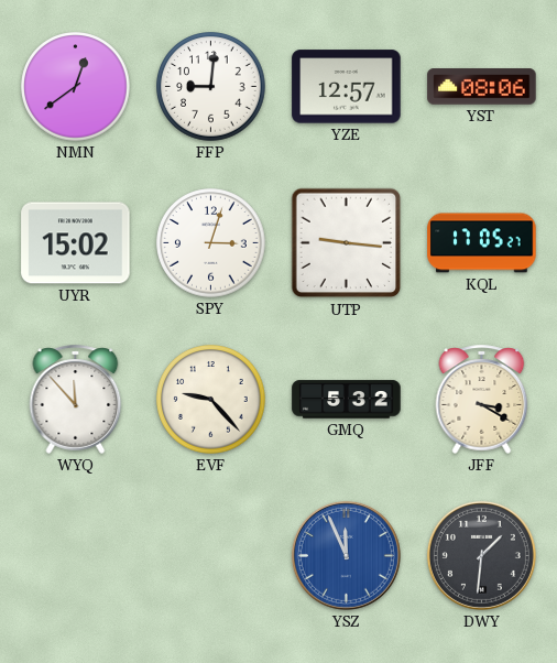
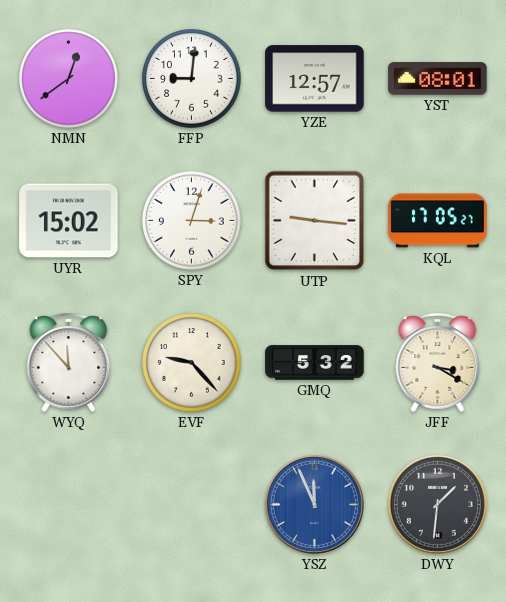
YST: 08:06 -> 08:01 (438, 79)
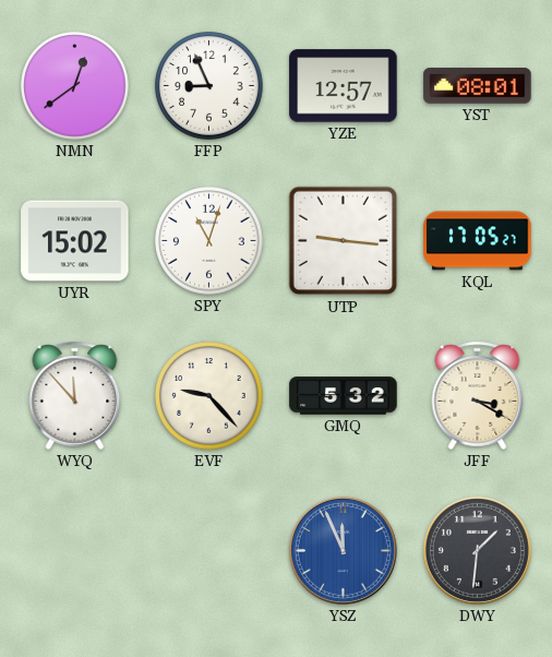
FFP: 9:01 -> 8:56 (209, 86)
SPY: 3:03 -> 11:03 (209, 241)
